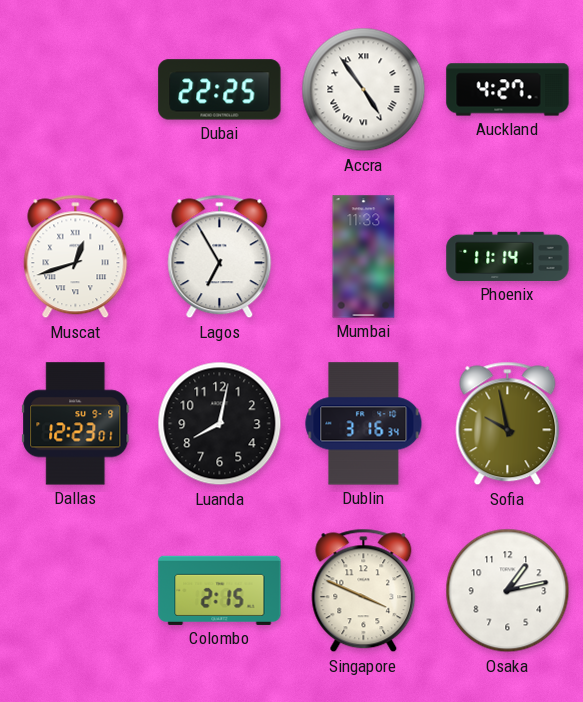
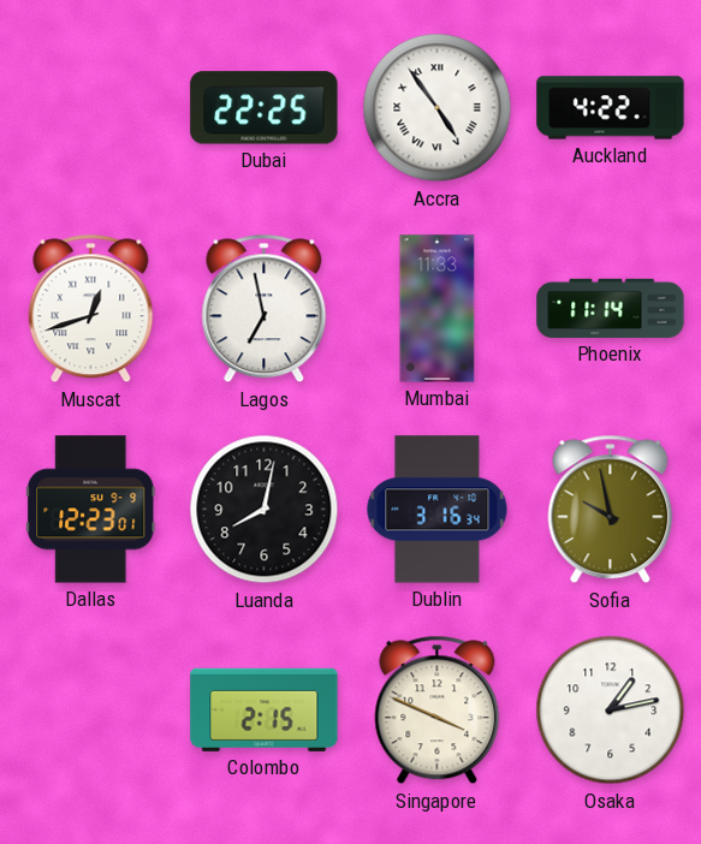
Auckland: 4:27 -> 4:22 (611, 108)
Lagos: 6:55 -> 6:58 (265, 309)
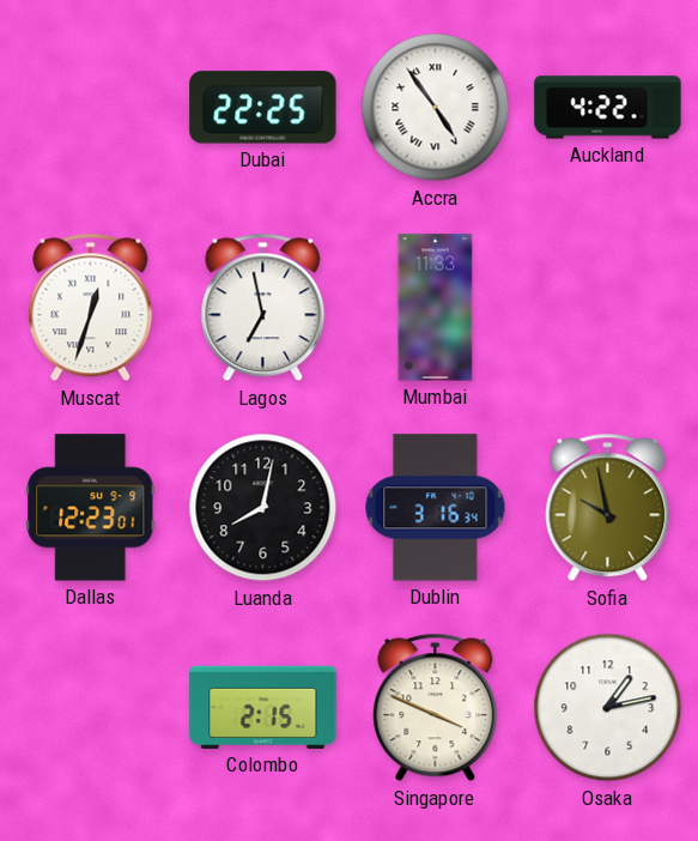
Muscat: 12:42 -> 12:33 (91, 308)
Phoenix: 11:14 -> none (611, 308)
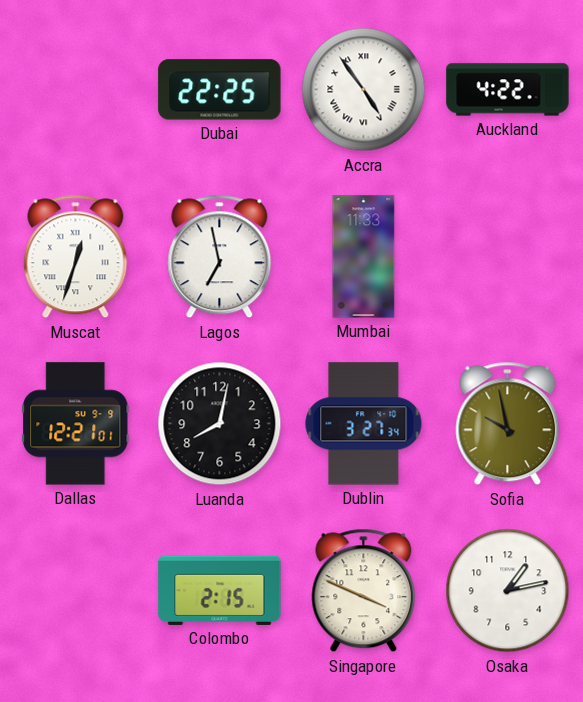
Dallas: 12:23 -> 12:21 (76, 424)
Dublin: 3:16 -> 3:27 (364, 424)
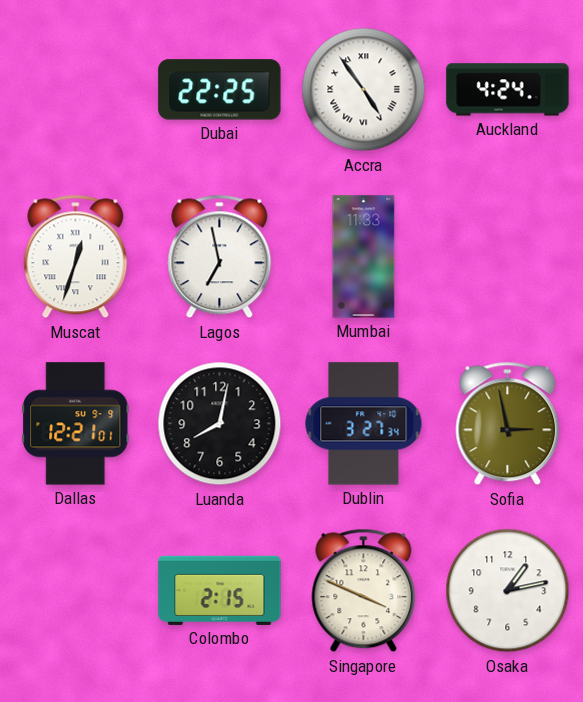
Auckland: 4:22 -> 4:24 (508, 90)
Sofia: 9:58 -> 2:58 (508, 424)
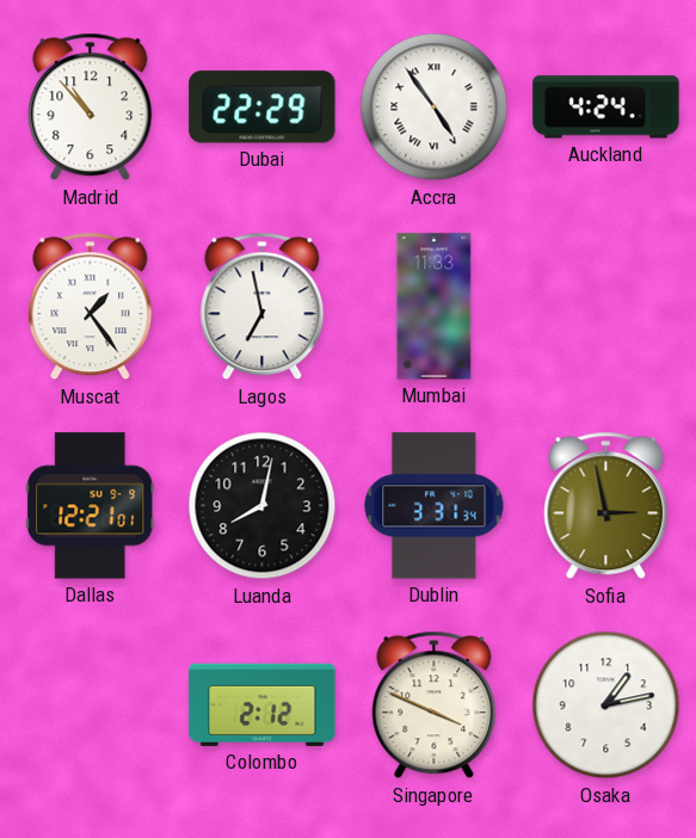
Madrid: none -> 10:53 (91, 107)
Dubai: 22:25 -> 22:29 (263, 107)
Muscat: 12:33 -> 1:24 (91, 307)
Dublin: 3:27 -> 3:31 (435, 506)
Colombo: 2:15 -> 2:12 (263, 704)
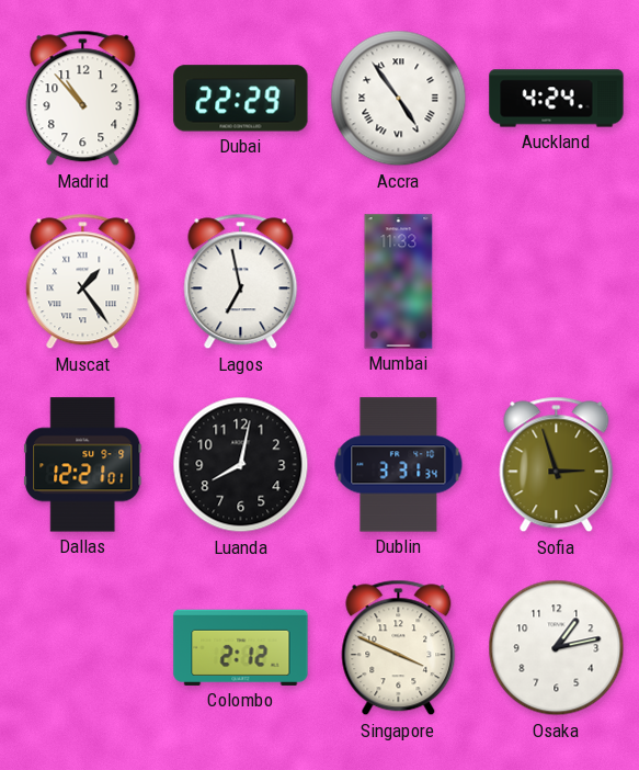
Sofia: 2:58 -> 2:57 (557, 465)
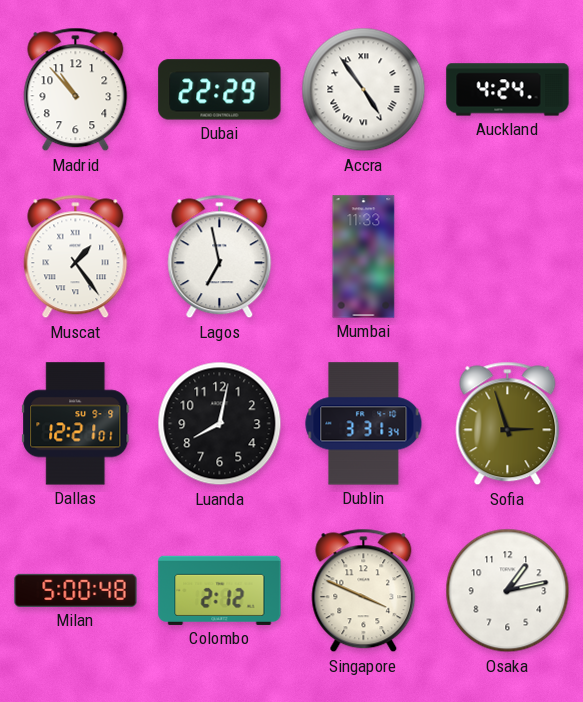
Milan: none -> 5:00 (76, 590)
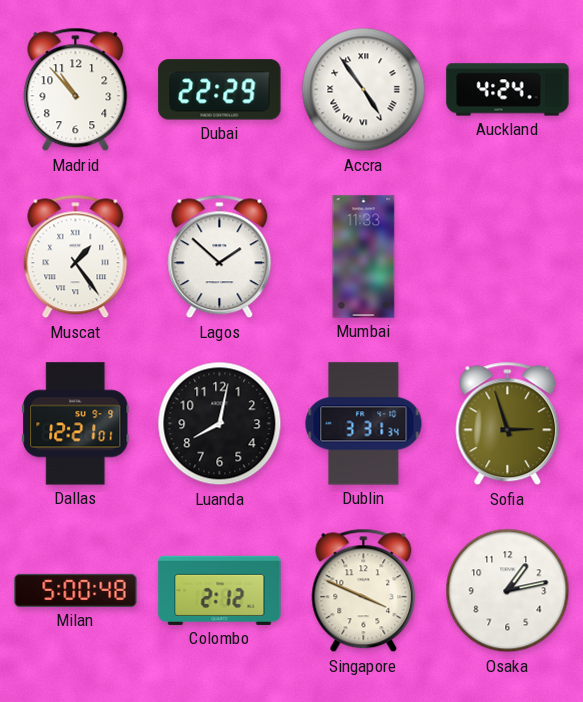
Lagos: 6:58 -> 1:52 (220, 257)
